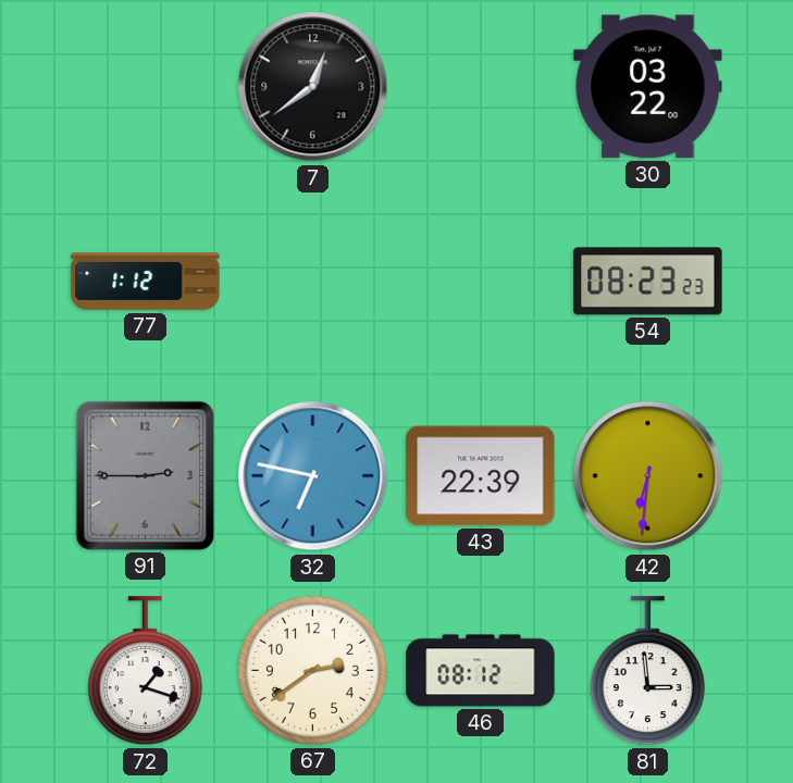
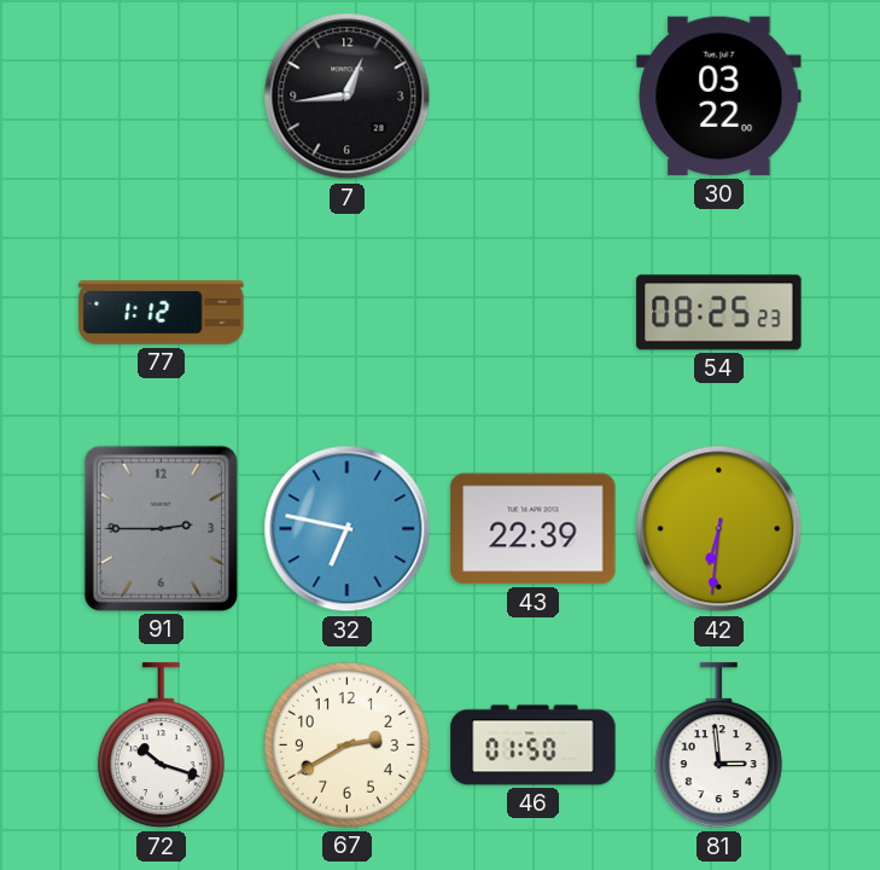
7: 12:39 -> 12:44 (348, 97)
54: 08:23 -> 08:25 (719, 313)
72: 1:18 -> 10:18 (161, 746)
67: 2:39 -> 2:40 (346, 744)
46: 08:12 -> 01:50 (534, 746)
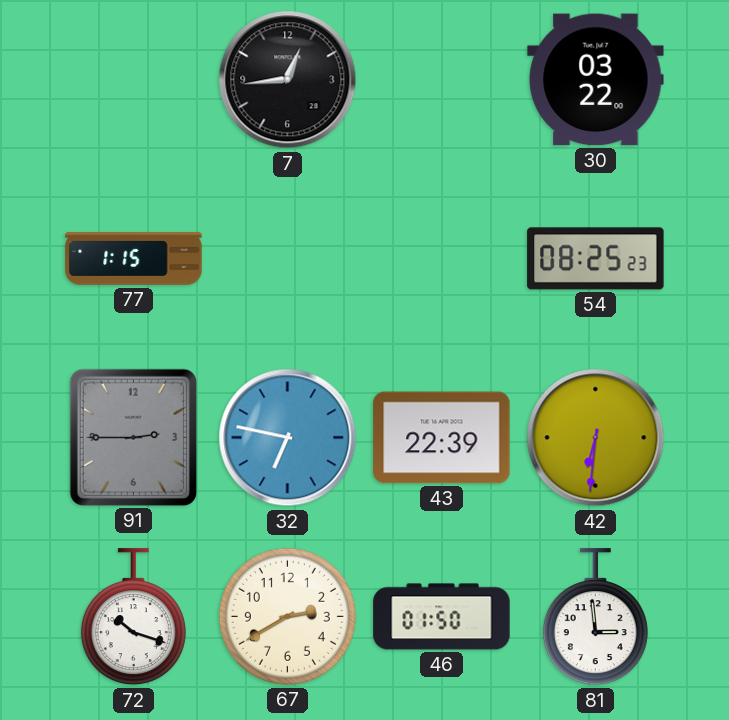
77: 1:12 -> 1:15 (134, 259)
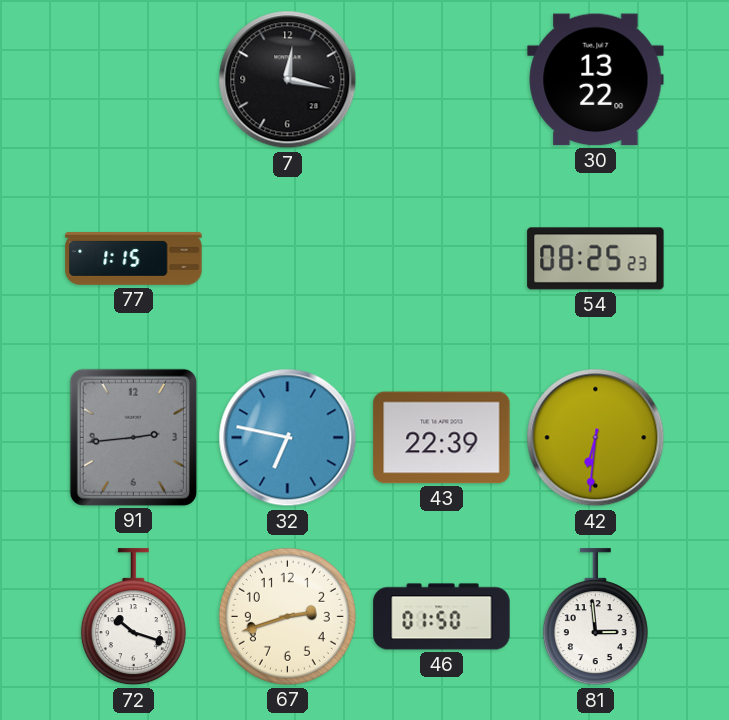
7: 12:44 -> 12:17 (288, 80)
30: 03:22 -> 13:22 (596, 80)
91: 2:45 -> 2:44 (133, 437)
67: 2:40 -> 2:42 (287, 616)
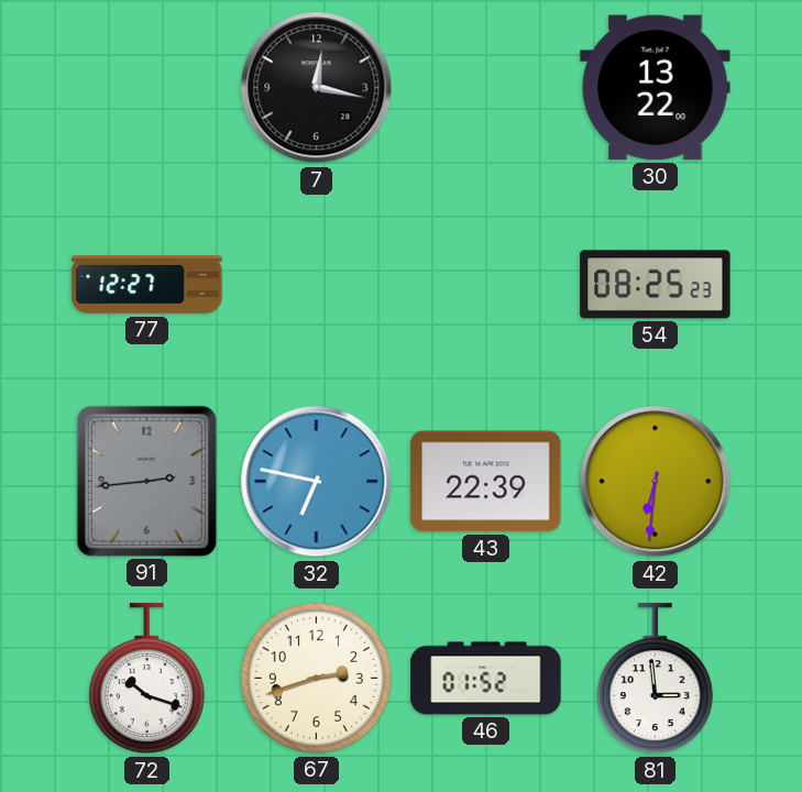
77: 1:15 -> 12:27 (147, 285)
46: 01:50 -> 01:52 (486, 679)
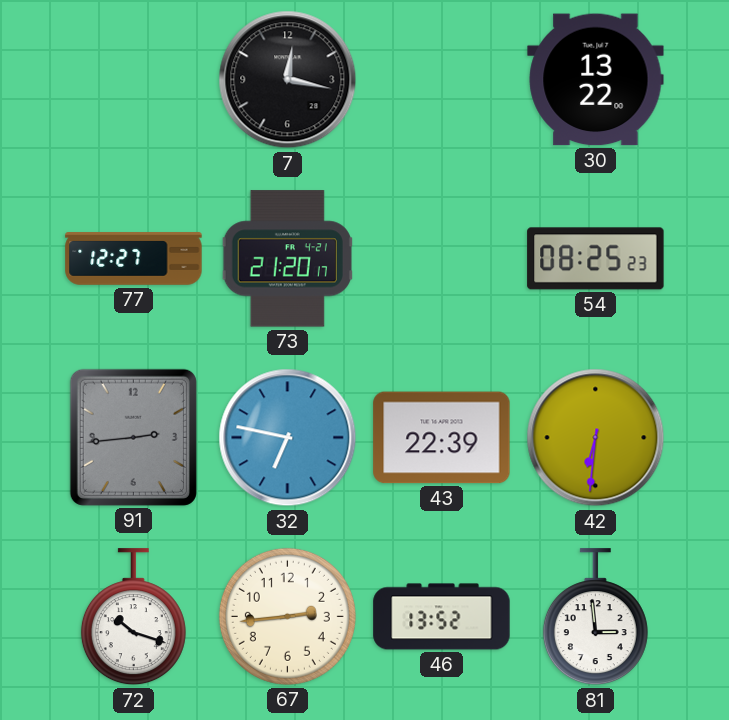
73: none -> 21:20 (287, 259)
67: 2:42 -> 2:44 (287, 616)
46: 01:52 -> 13:52 (442, 617)
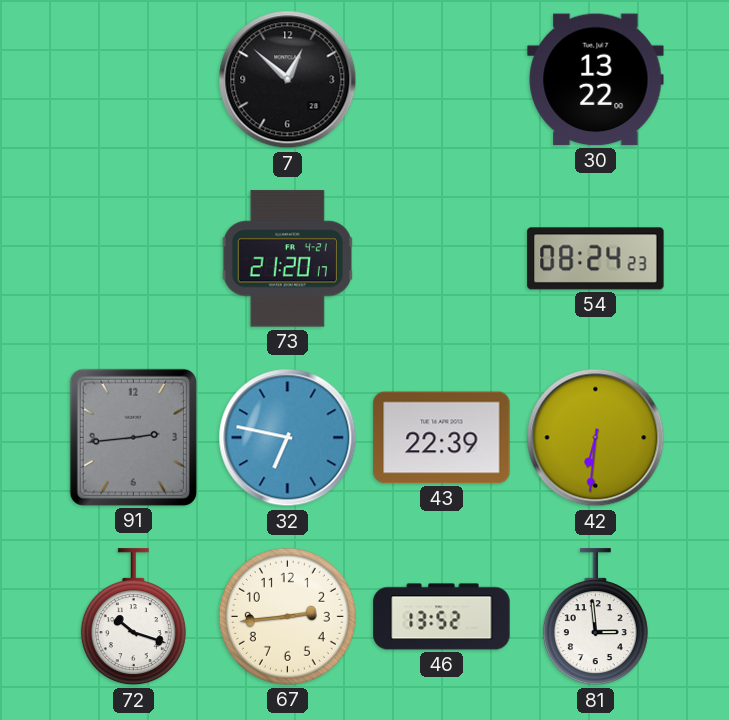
7: 12:17 -> 12:52 (288, 80)
77: 12:27 -> none (134, 259)
54: 08:25 -> 08:24 (596, 259)
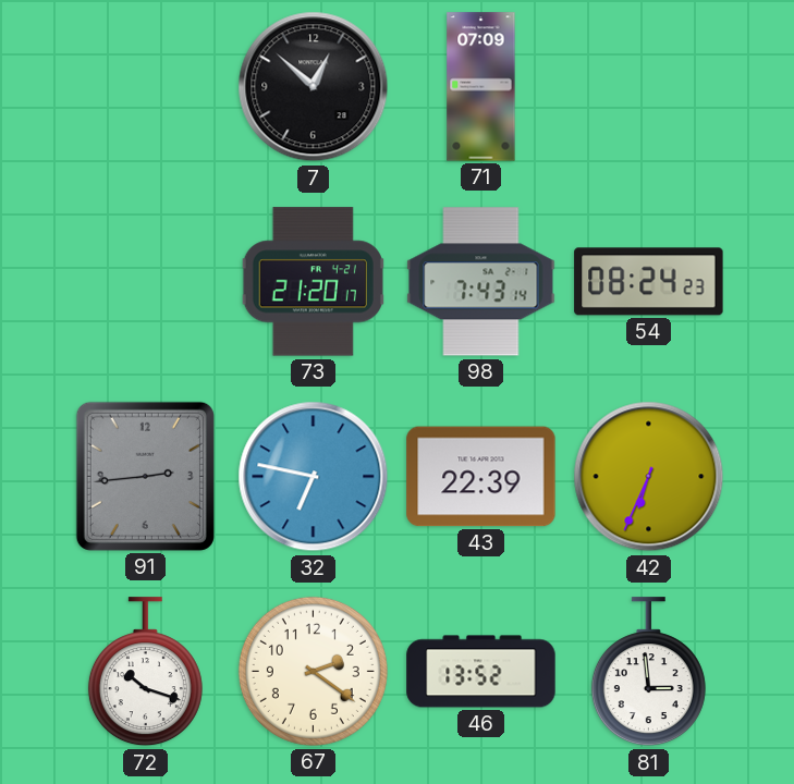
71: none -> 07:09 (481, 87)
30: 13:22 -> none (596, 80)
98: none -> 7:43 (481, 282)
42: 6:31 -> 6:34 (649, 477)
67: 2:44 -> 2:21 (313, 671)
